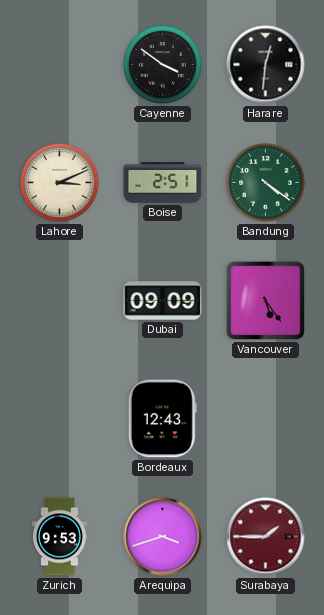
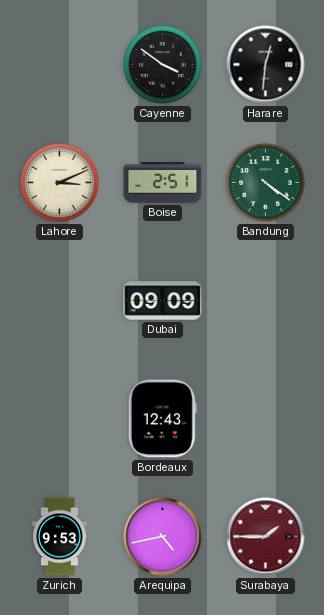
Vancouver: 5:24 -> none (265, 300)
Arequipa: 3:42 -> 4:43 (163, 537)
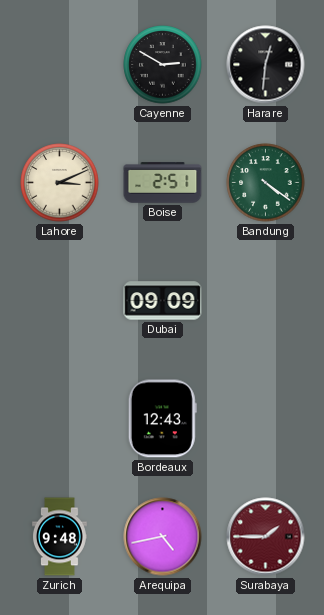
Cayenne: 3:51 -> 2:50 (163, 65)
Zurich: 9:53 -> 9:48 (59, 537)
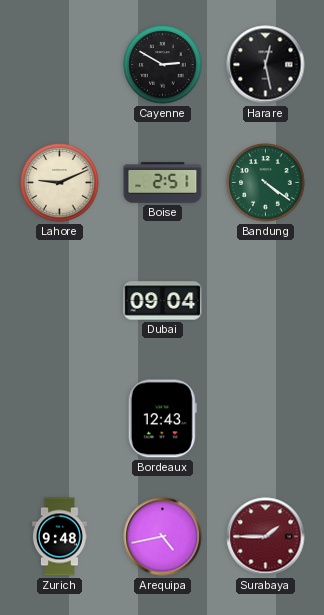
Harare: 12:31 -> 12:28 (266, 65)
Lahore: 3:11 -> 9:11 (60, 183)
Dubai: 09:09 -> 09:04 (163, 301)
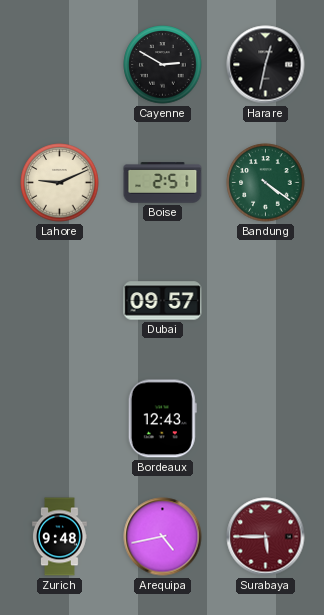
Harare: 12:28 -> 12:32 (266, 65)
Dubai: 09:04 -> 09:57 (163, 301)
Surabaya: 1:45 -> 5:45 (266, 537)
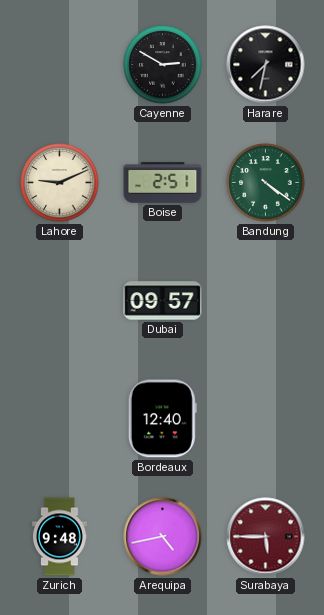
Harare: 12:32 -> 7:32 (266, 65)
Bordeaux: 12:43 -> 12:40 (162, 419)
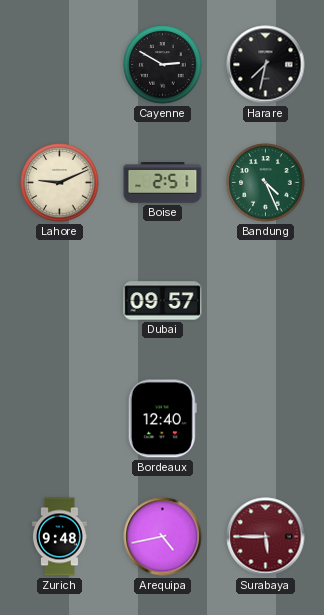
Bandung: 4:21 -> 4:26 (266, 183)
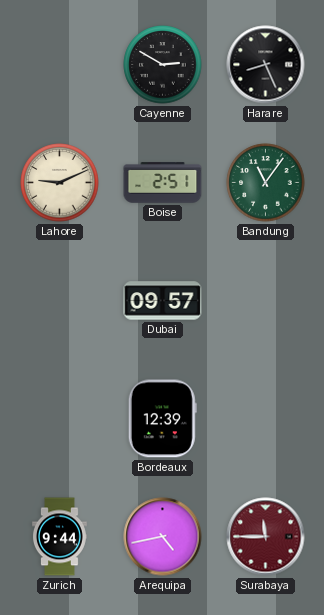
Harare: 7:32 -> 8:26 (266, 65)
Bandung: 4:26 -> 11:06 (266, 183)
Bordeaux: 12:40 -> 12:39 (162, 419)
Zurich: 9:48 -> 9:44 (59, 537)
Surabaya: 5:45 -> 11:45 (266, 537)
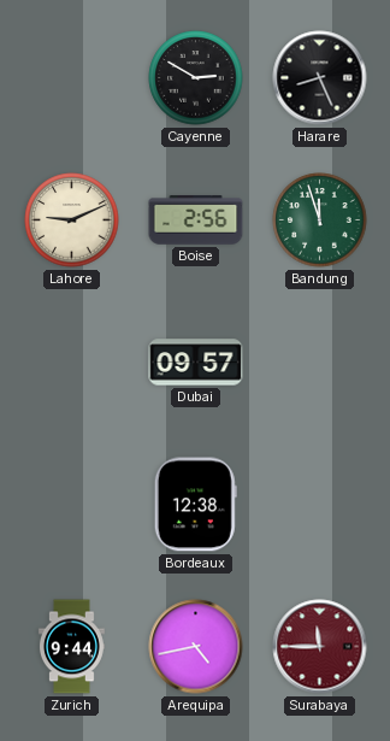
Boise: 2:51 -> 2:56 (196, 220)
Bandung: 11:06 -> 11:57 (320, 220)
Bordeaux: 12:39 -> 12:38 (195, 505)
